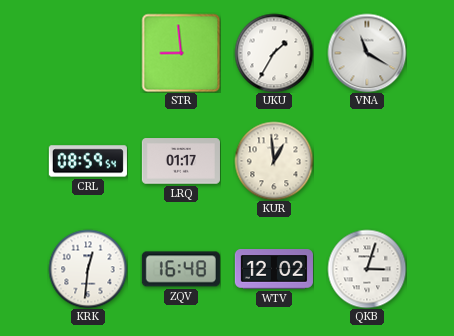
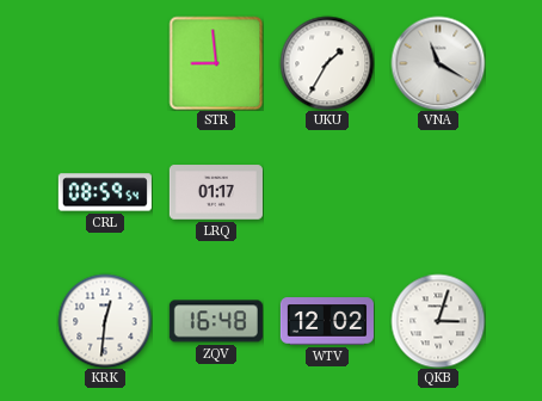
KUR: 12:59 -> none (274, 161)
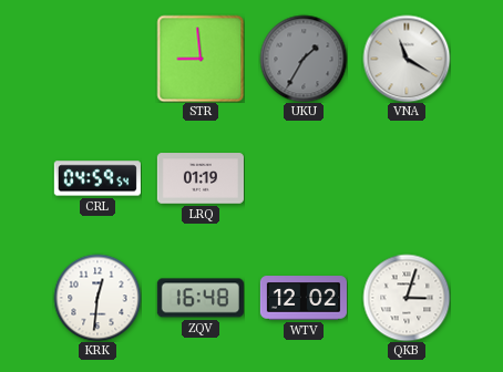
UKU dial: white -> grey (304, 59)
CRL: 08:59 -> 04:59 (97, 178)
LRQ: 01:17 -> 01:19 (201, 178)
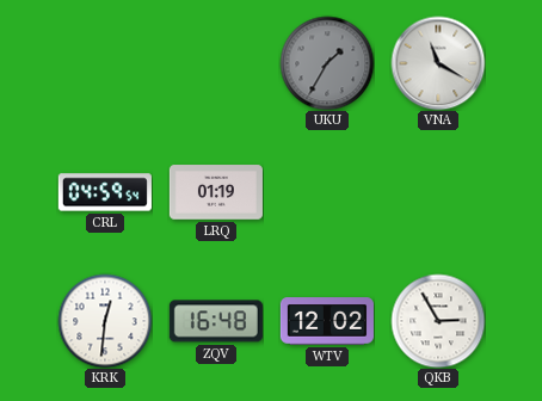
STR: 8:59 -> none (201, 59)
QKB: 3:03 -> 2:55 (438, 321)
